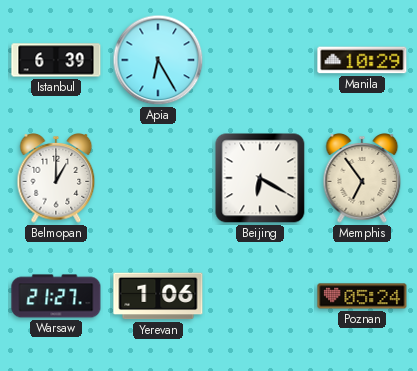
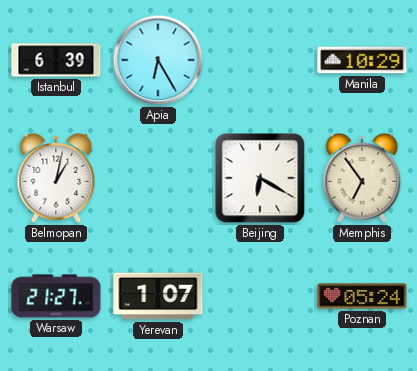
Belmopan: 1:00 -> 1:02 (56, 179)
Yerevan: 1:06 -> 1:07 (158, 296)
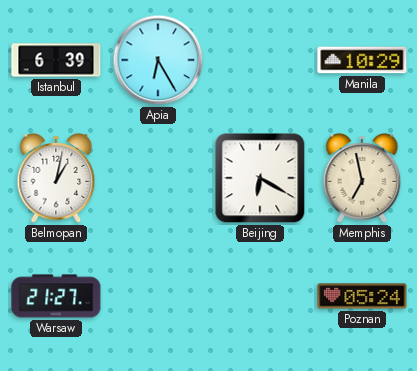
Memphis: 6:54 -> 6:58 (362, 179)
Yerevan: 1:07 -> none (158, 296)
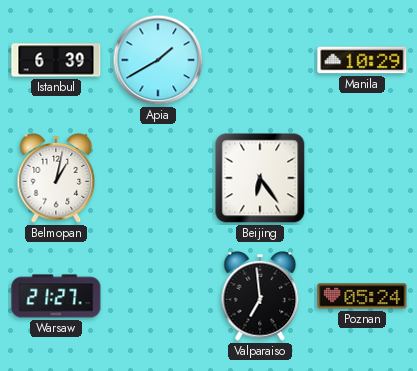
Apia: 6:25 -> 1:40 (158, 60)
Beijing: 6:20 -> 6:24 (260, 178)
Memphis: 6:58 -> none (362, 179)
Valparaiso: none -> 6:59 (260, 297)
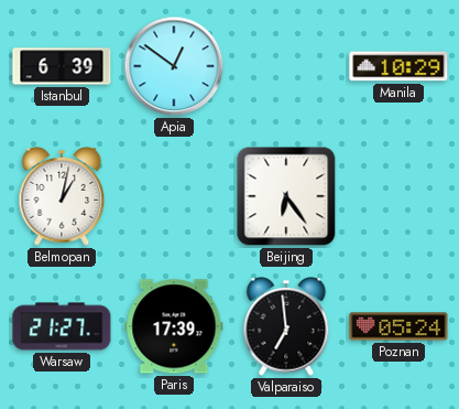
Apia: 1:40 -> 12:51 (174, 66)
Paris: none -> 17:39 (174, 326)
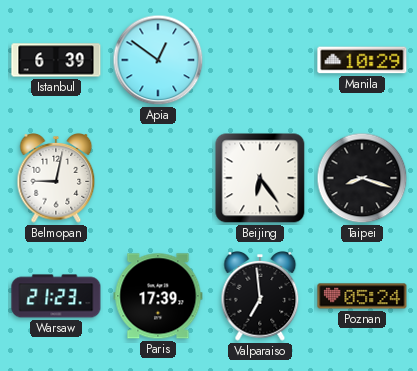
Belmopan: 1:02 -> 9:02 (56, 179)
Taipei: none -> 8:18 (362, 178)
Warsaw: 21:27 -> 21:23 (56, 296)
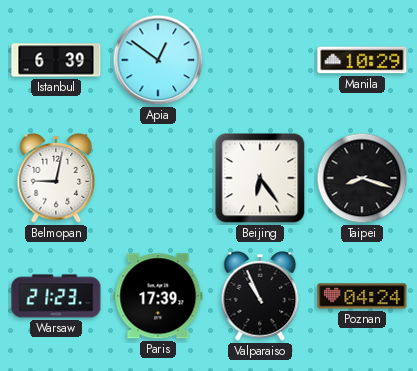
Valparaiso: 6:59 -> 10:56 (260, 297)
Poznan: 05:24 -> 04:24 (362, 296)
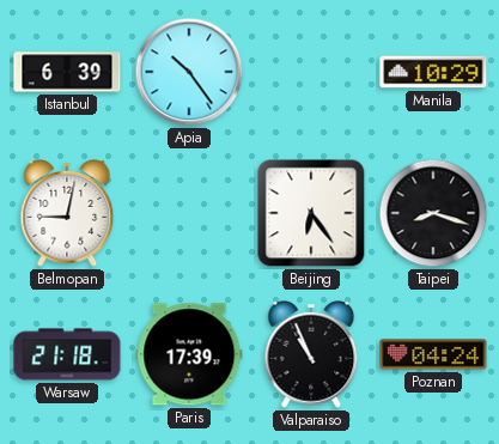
Apia: 12:51 -> 10:24 (189, 72)
Warsaw: 21:23 -> 21:18 (67, 354)
